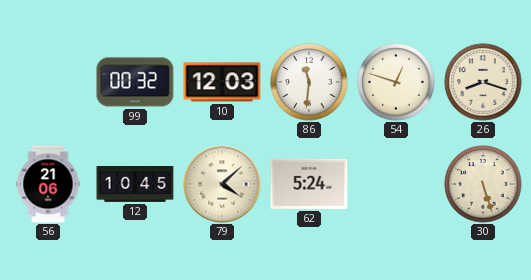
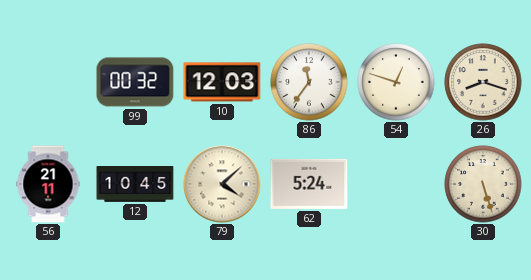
86: 11:31 -> 11:36 (309, 82)
56: 21:06 -> 21:11 (48, 184)
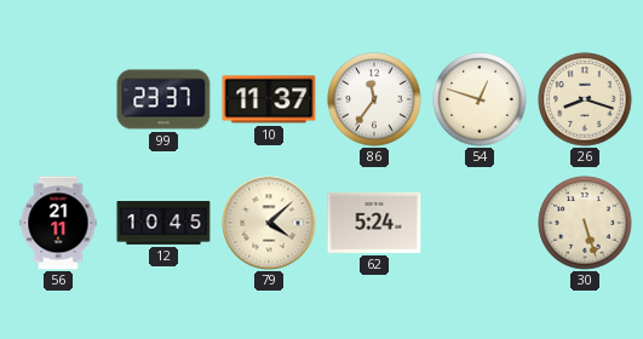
99: 00:32 -> 23:37 (163, 99)
10: 12:03 -> 11:37 (269, 99)
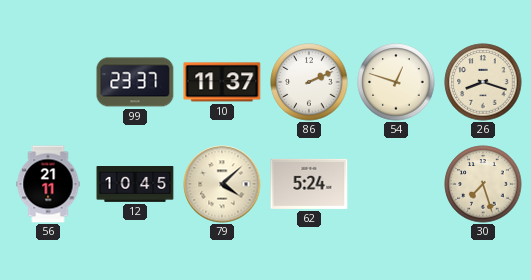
86: 11:36 -> 2:11 (309, 82)
30: 5:27 -> 7:27 (483, 184)
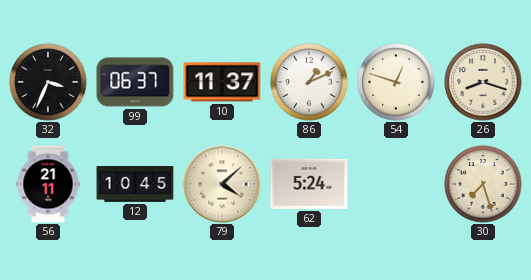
32: none -> 3:34 (48, 82)
99: 23:37 -> 06:37 (135, 82)
86: 2:11 -> 1:11 (309, 82)
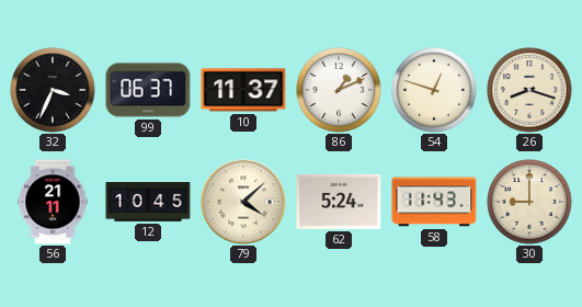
58: none -> 11:43 (434, 202)
30: 7:27 -> 9:00 (529, 202)
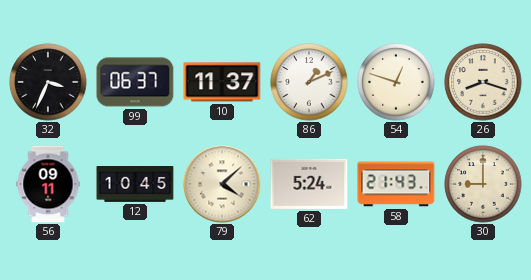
56: 21:11 -> 09:11 (48, 184)
58: 11:43 -> 21:43 (396, 184)
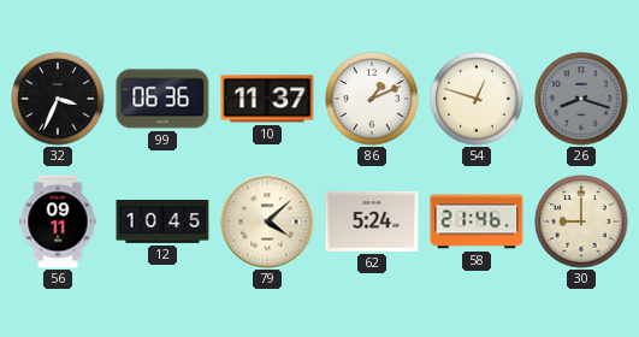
99: 06:37 -> 06:36 (162, 99)
26 dial: cream -> grey (581, 99)
58: 21:43 -> 21:46 (477, 221)
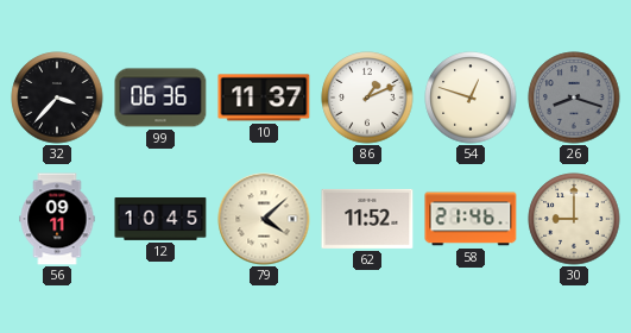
32: 3:34 -> 3:37 (57, 98)
62: 5:24 -> 11:52 (367, 219)
